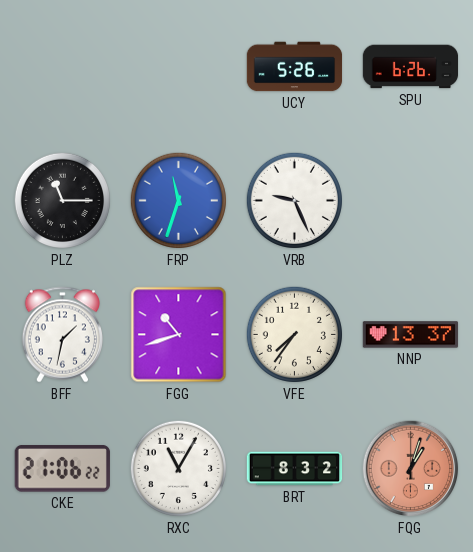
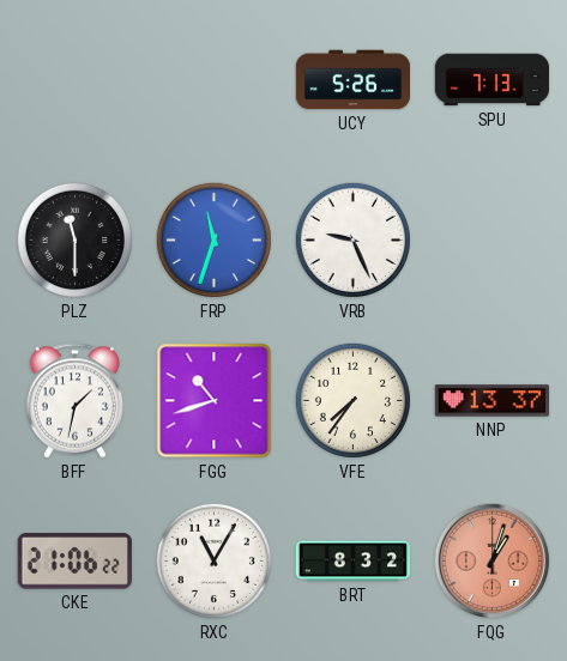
SPU: 6:26 -> 7:13 (493, 80)
PLZ: 11:15 -> 11:30 (74, 239)
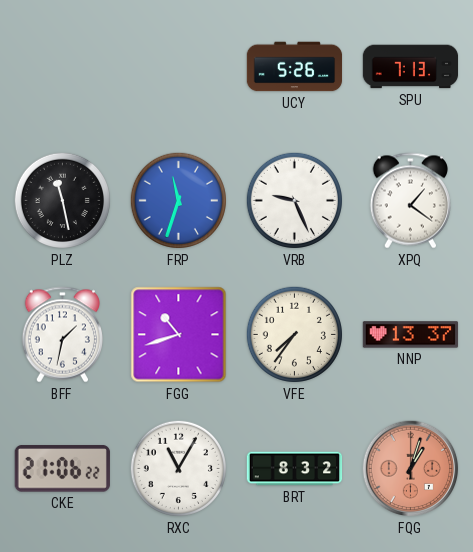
PLZ: 11:30 -> 11:28 (62, 200)
XPQ: none -> 1:21 (410, 201)
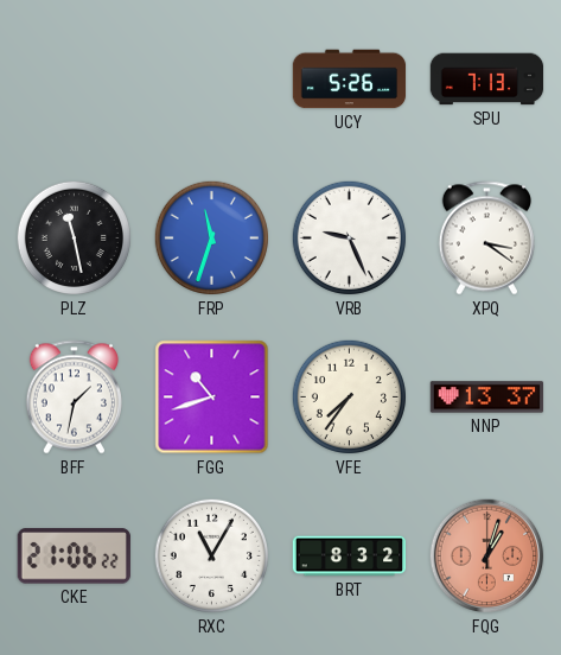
XPQ: 1:21 -> 3:21 (486, 239)
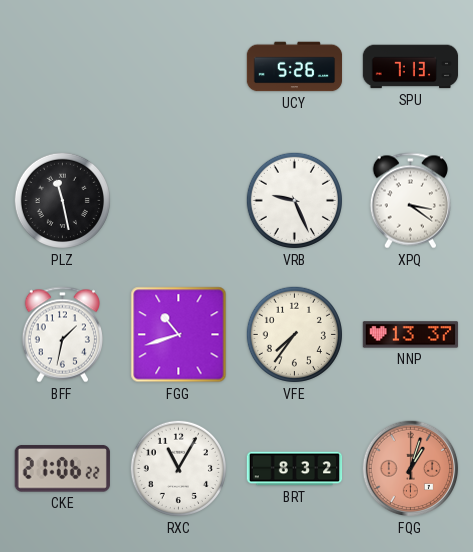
FRP: 11:33 -> none (211, 237)
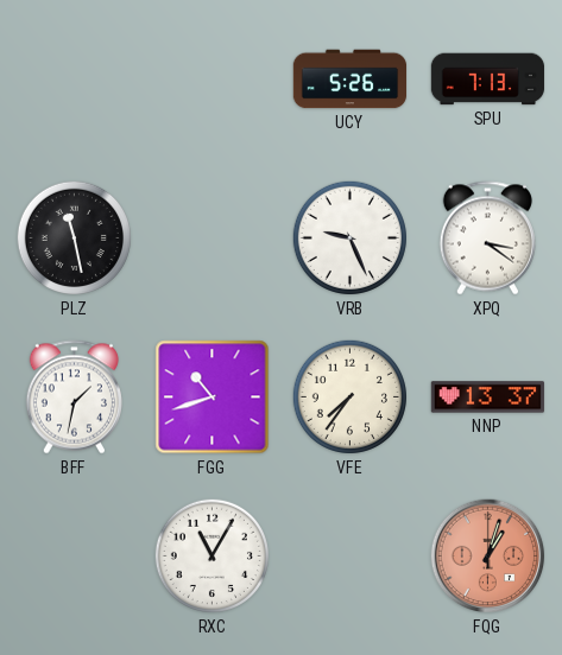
CKE: 21:06 -> none (62, 469)
BRT: 8:32 -> none (295, 469)
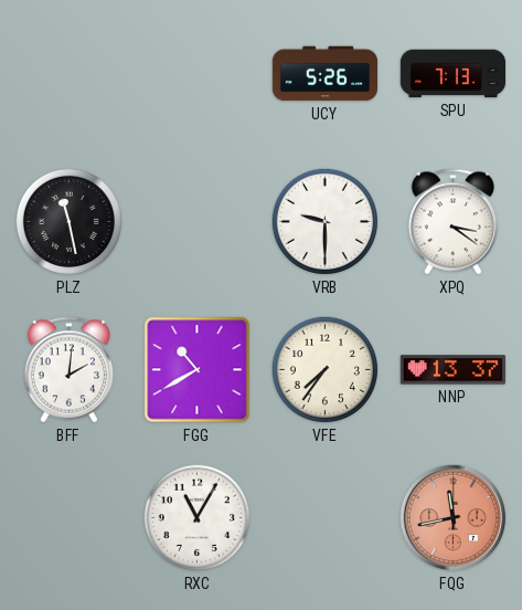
VRB: 9:26 -> 9:30 (324, 221)
BFF: 1:32 -> 2:01 (68, 370)
FGG: 10:42 -> 10:40 (198, 370)
FQG: 1:03 -> 11:43 (454, 518)
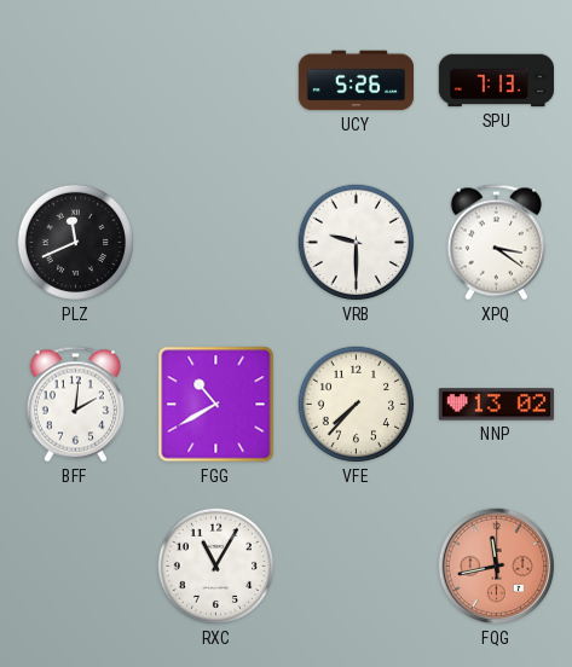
PLZ: 11:28 -> 11:41 (75, 242)
VFE: 7:36 -> 7:37 (356, 404)
NNP: 13:37 -> 13:02 (497, 405)
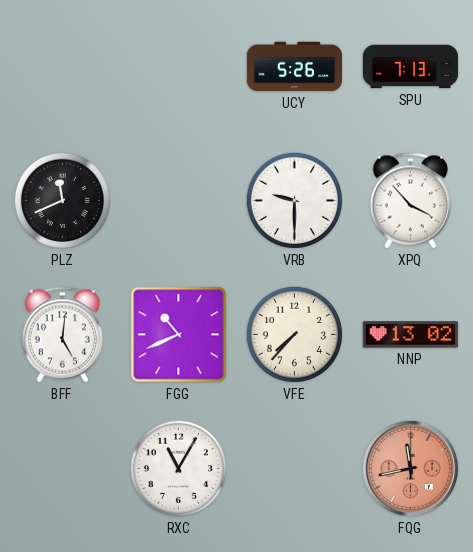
XPQ: 3:21 -> 3:53 (410, 201)
BFF: 2:01 -> 5:01 (62, 335)
FGG: 10:40 -> 10:41 (179, 335)
